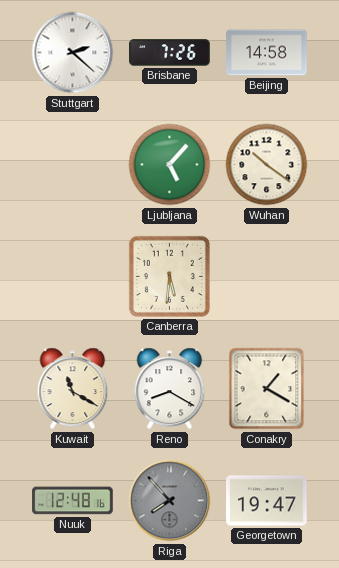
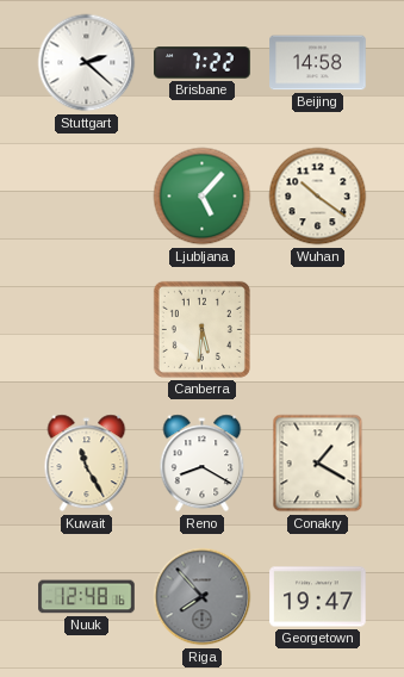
Brisbane: 7:26 -> 7:22 (203, 63)
Kuwait: 11:20 -> 11:25 (87, 464)
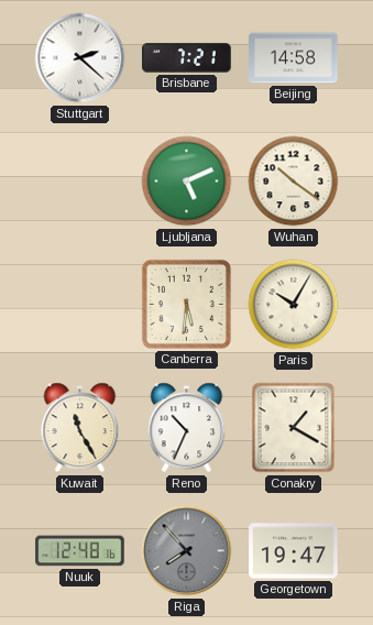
Brisbane: 7:22 -> 7:21 (187, 58)
Ljubljana: 5:07 -> 5:11 (187, 182)
Paris: none -> 10:05 (294, 305)
Reno: 8:20 -> 10:34 (187, 428)
